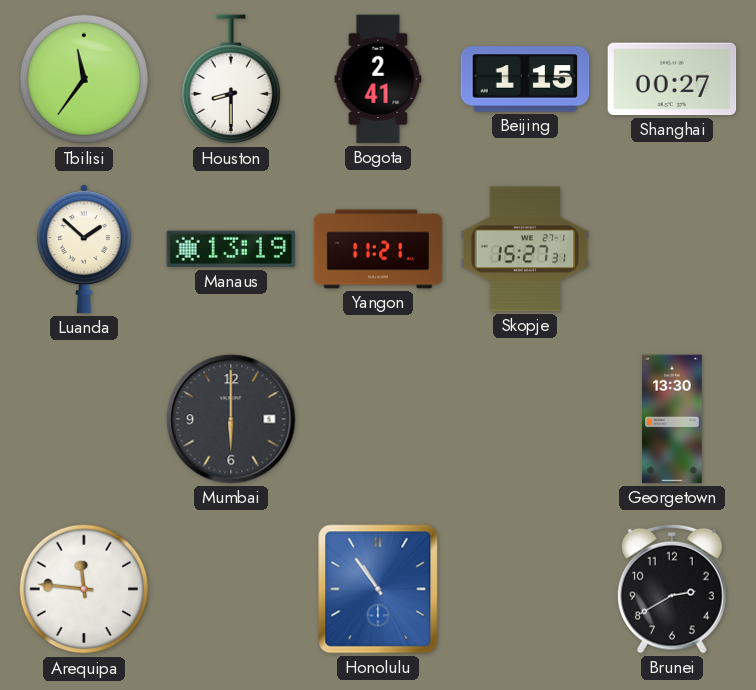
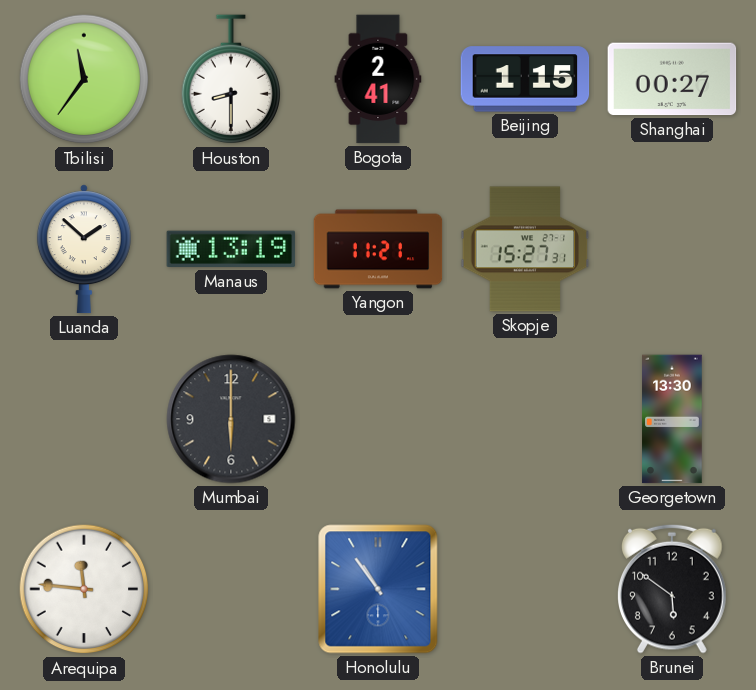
Brunei: 2:40 -> 5:51 (673, 589)
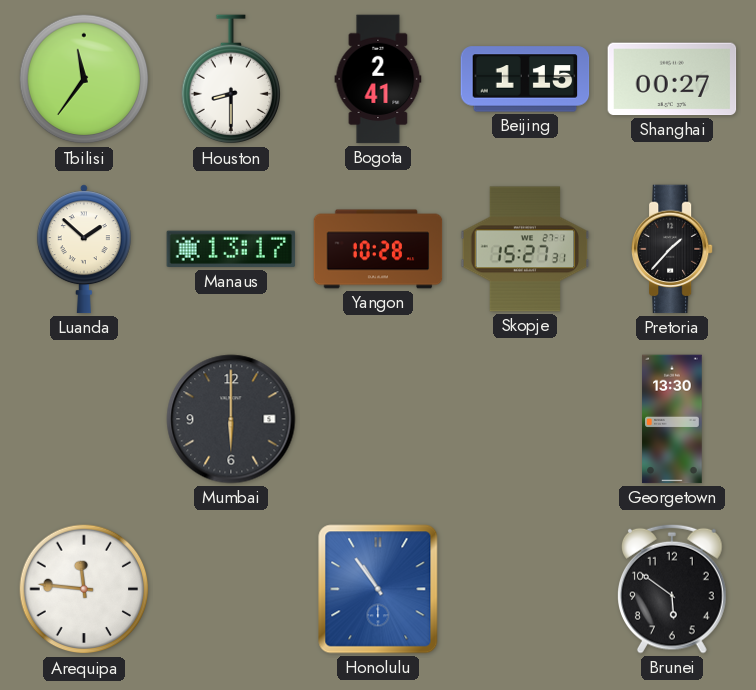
Manaus: 13:19 -> 13:17 (231, 249)
Yangon: 11:21 -> 10:28 (378, 249)
Pretoria: none -> 1:37 (673, 249)
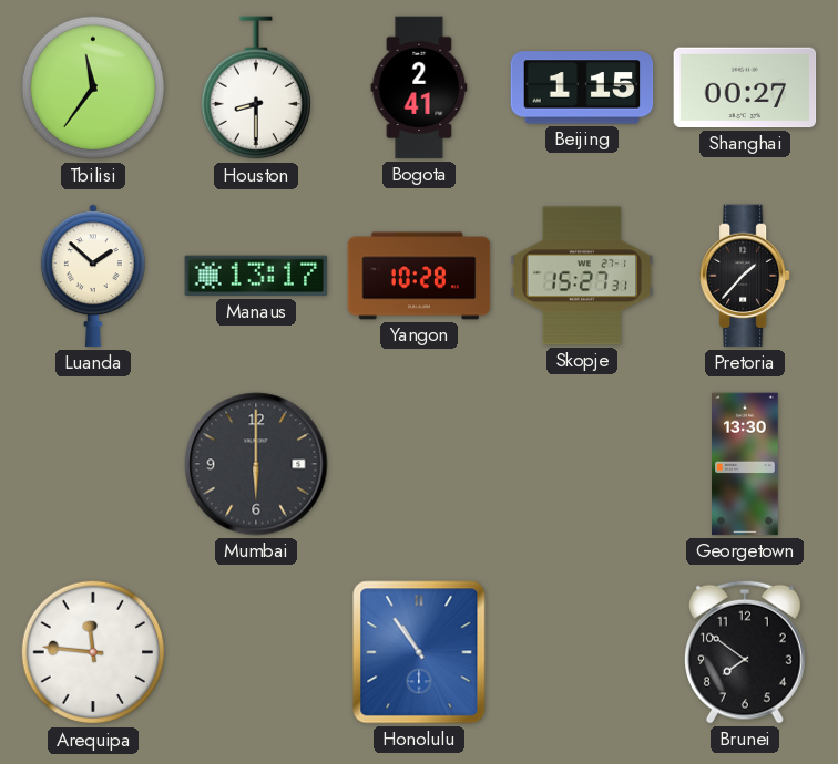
Brunei: 5:51 -> 7:51 (746, 652)
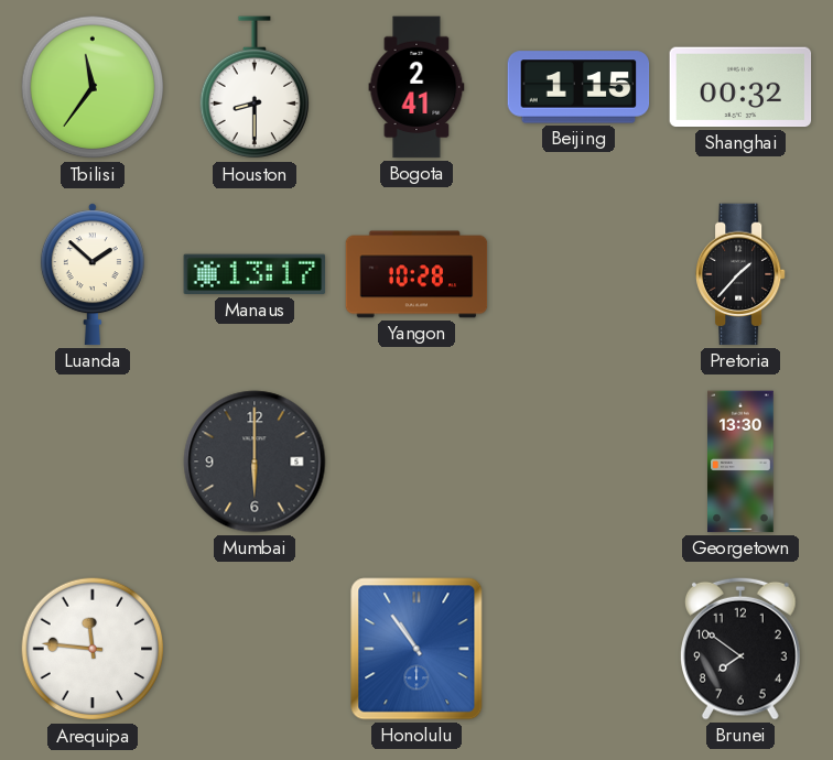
Shanghai: 00:27 -> 00:32 (740, 87)
Skopje: 15:27 -> none (582, 276)
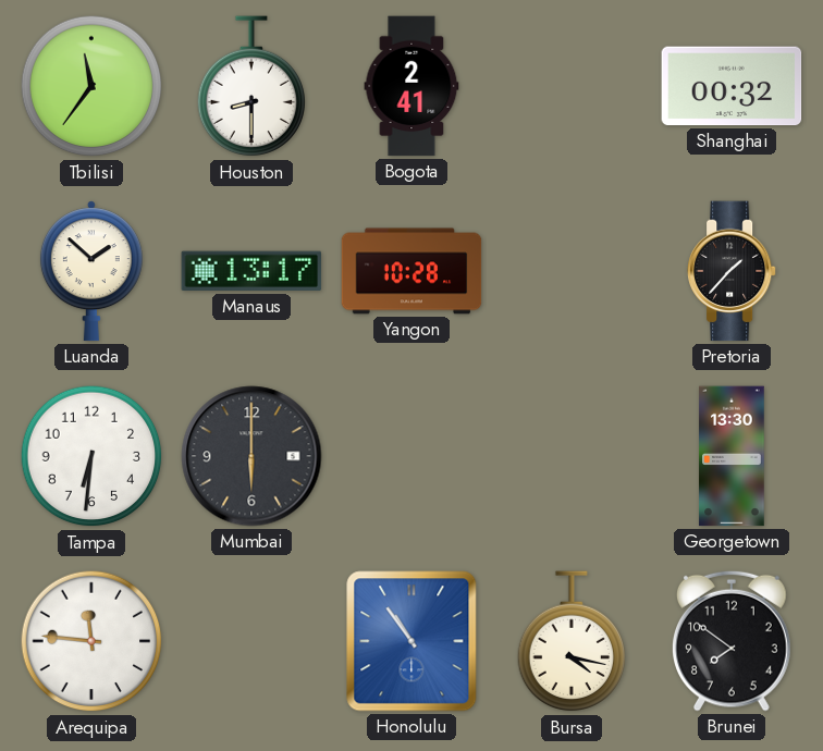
Beijing: 1:15 -> none (578, 87)
Tampa: none -> 6:31 (91, 456)
Bursa: none -> 4:17 (570, 642)
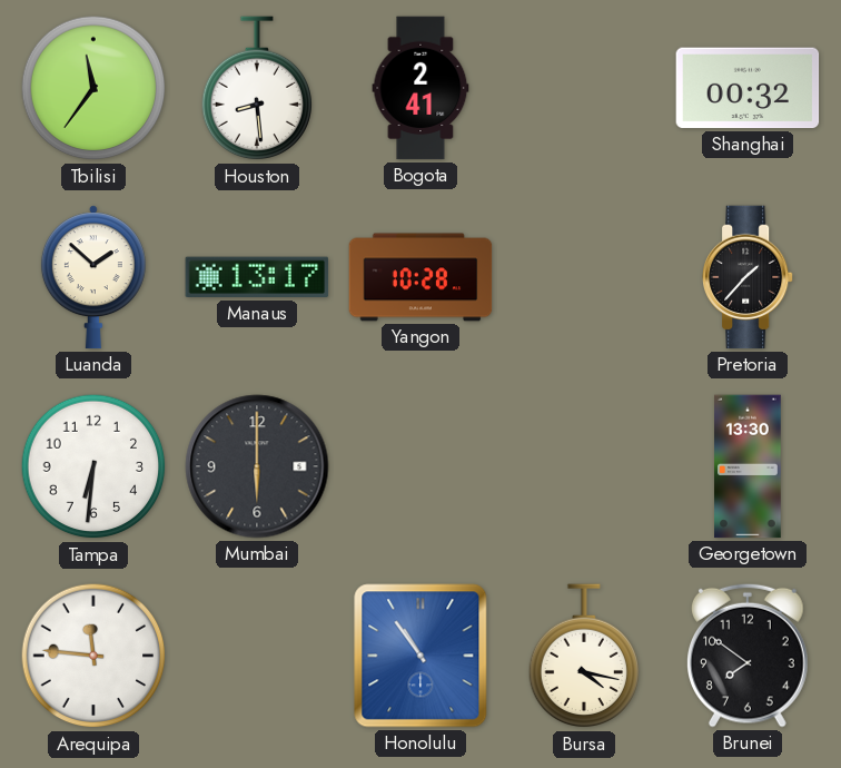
Houston: 8:30 -> 8:29 (256, 89)
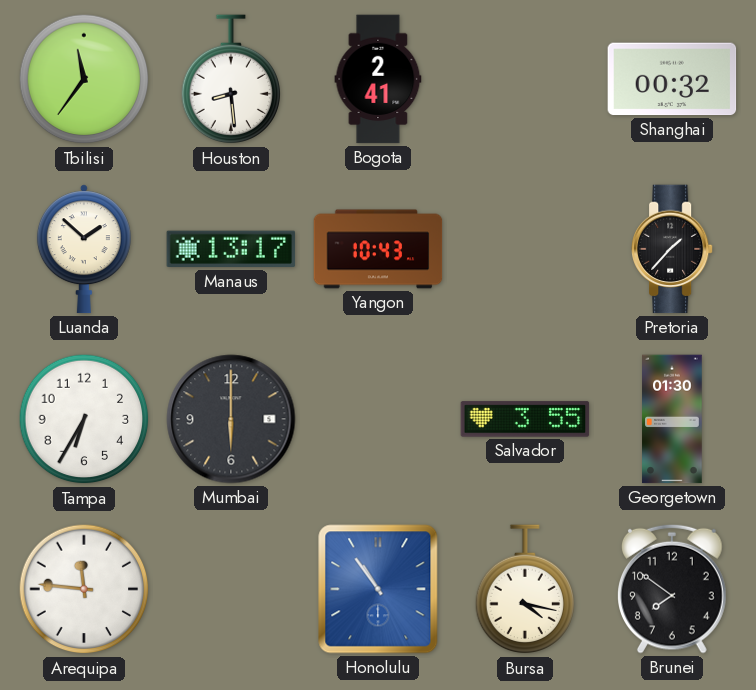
Yangon: 10:28 -> 10:43 (378, 249)
Tampa: 6:31 -> 6:35 (84, 419)
Salvador: none -> 3:55 (525, 419)
Georgetown: 13:30 -> 01:30 (672, 419)
